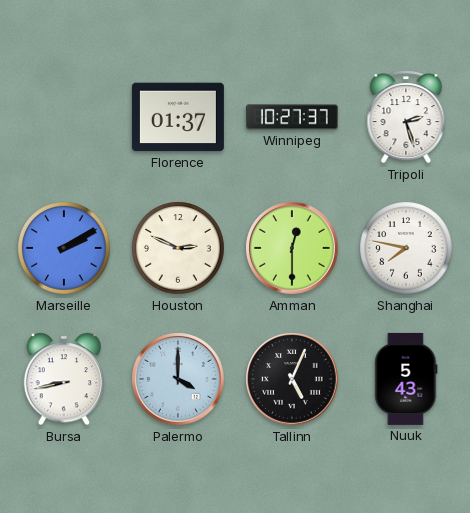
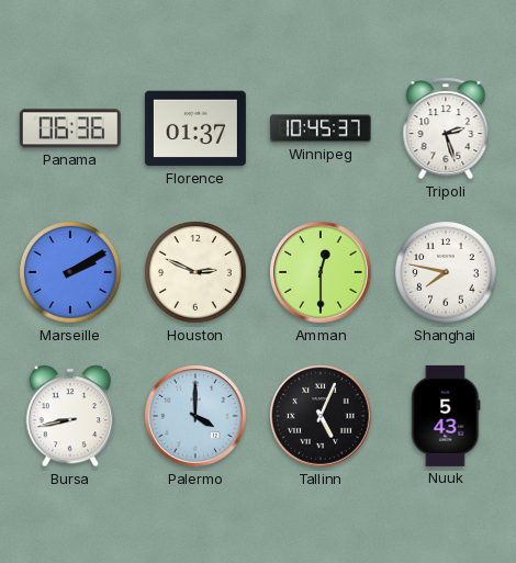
Panama: none -> 06:36 (70, 128)
Winnipeg: 10:27 -> 10:45 (321, 128)
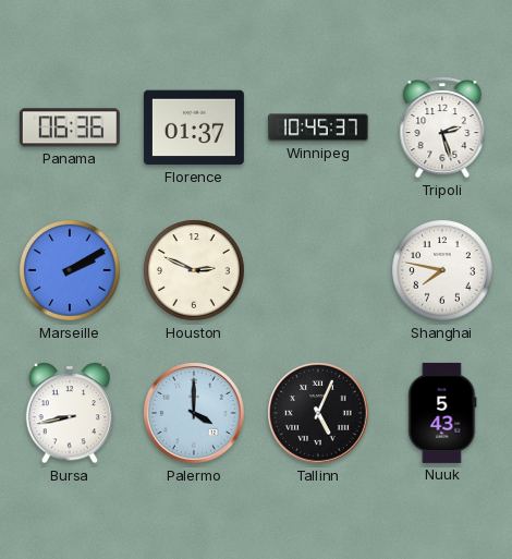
Amman: 12:30 -> none (321, 272)
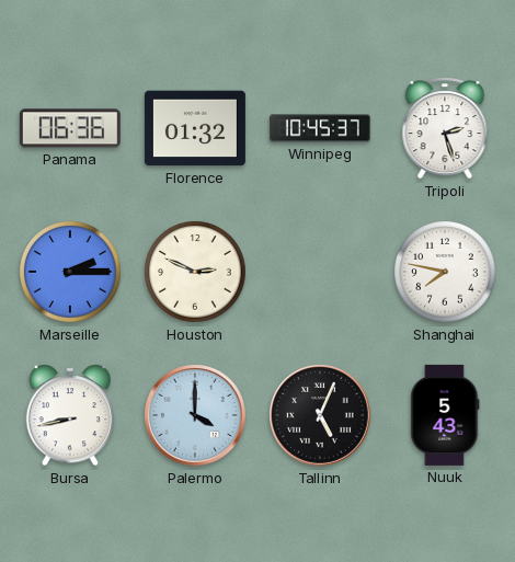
Florence: 01:37 -> 01:32 (195, 128)
Marseille: 2:10 -> 2:15 (70, 272)
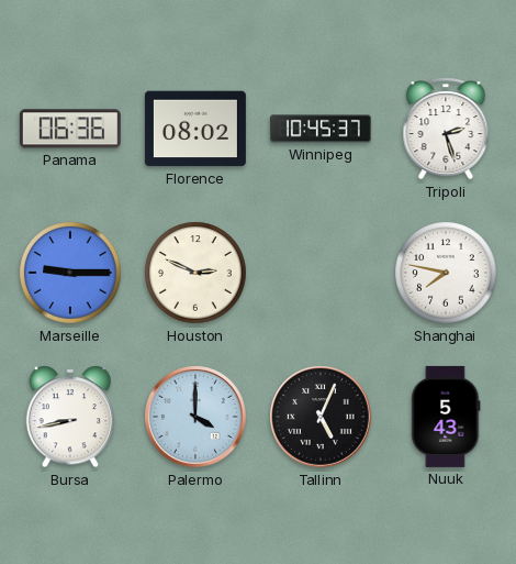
Florence: 01:32 -> 08:02 (195, 129)
Marseille: 2:15 -> 9:15 (70, 273)
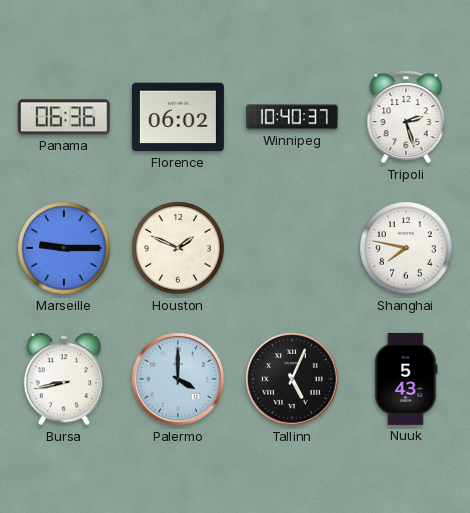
Florence: 08:02 -> 06:02 (178, 117)
Winnipeg: 10:45 -> 10:40 (292, 117)
Houston: 2:49 -> 1:49 (178, 248)
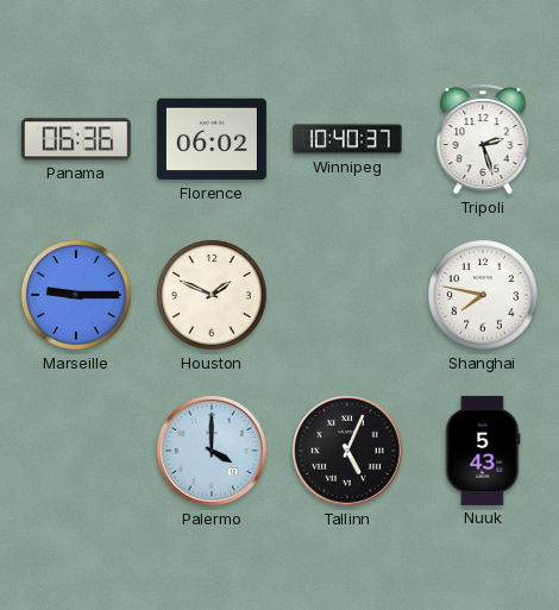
Bursa: 8:43 -> none (64, 379)
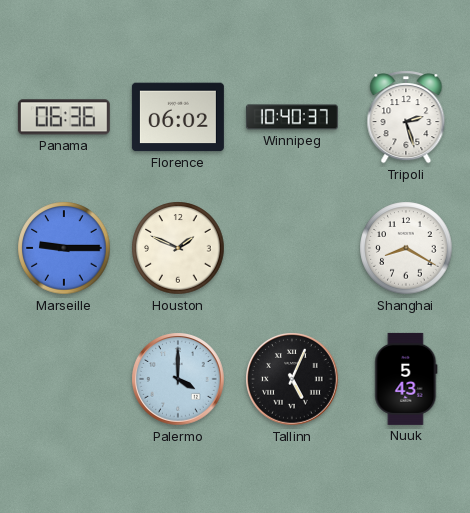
Shanghai: 7:47 -> 8:20 (406, 248)
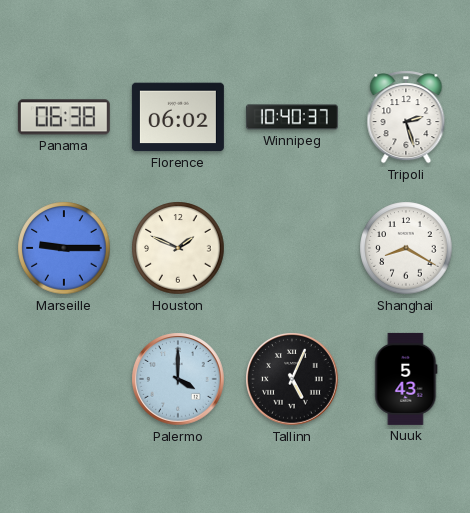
Panama: 06:36 -> 06:38 (64, 117)
